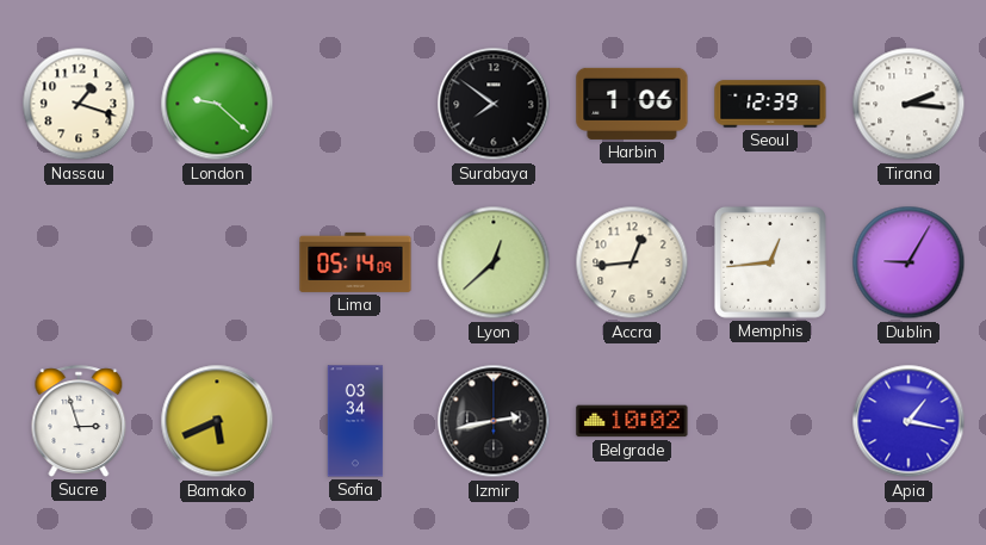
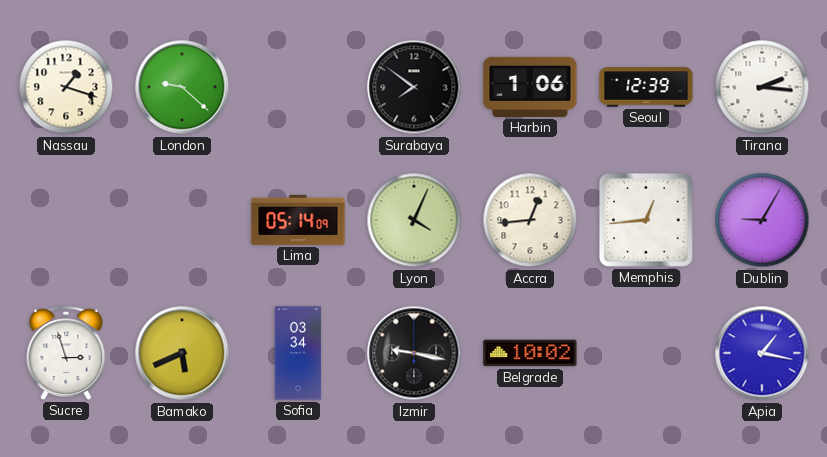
Lyon: 12:38 -> 4:04 (414, 220)
Izmir: 2:43 -> 9:17 (414, 353)
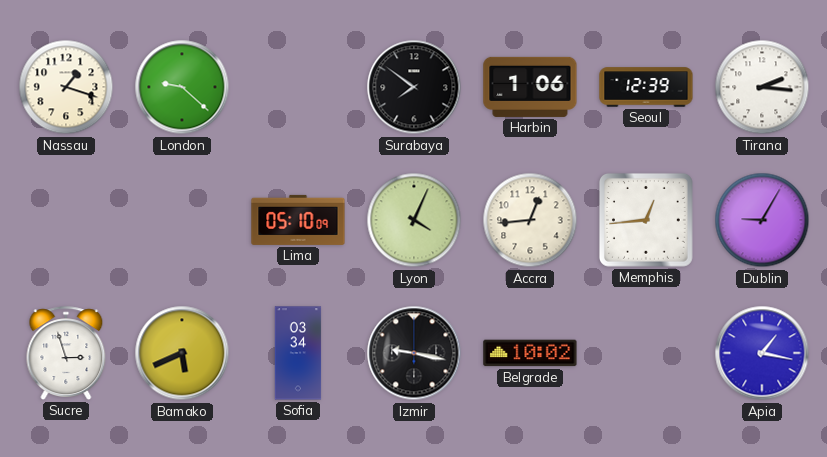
Lima: 05:14 -> 05:10 (298, 220)
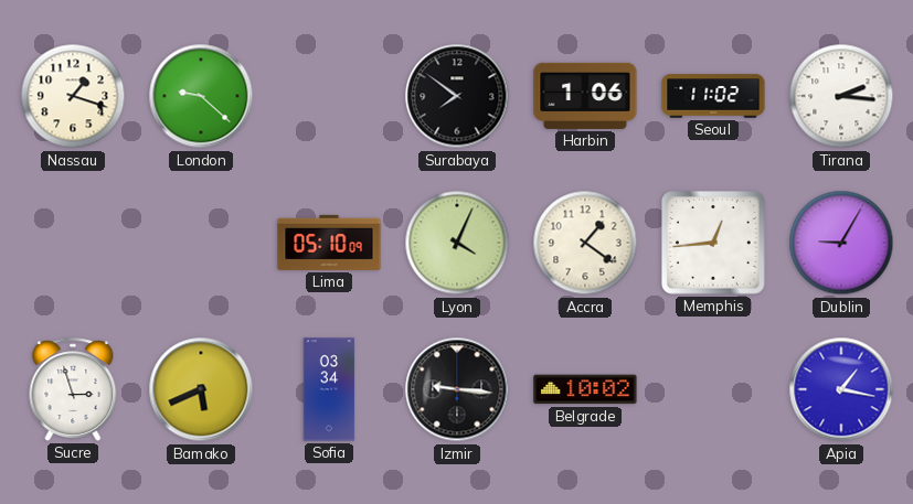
Seoul: 12:39 -> 11:02 (713, 96)
Accra: 12:44 -> 1:21 (585, 243)
Izmir: 9:17 -> 9:16 (457, 389)
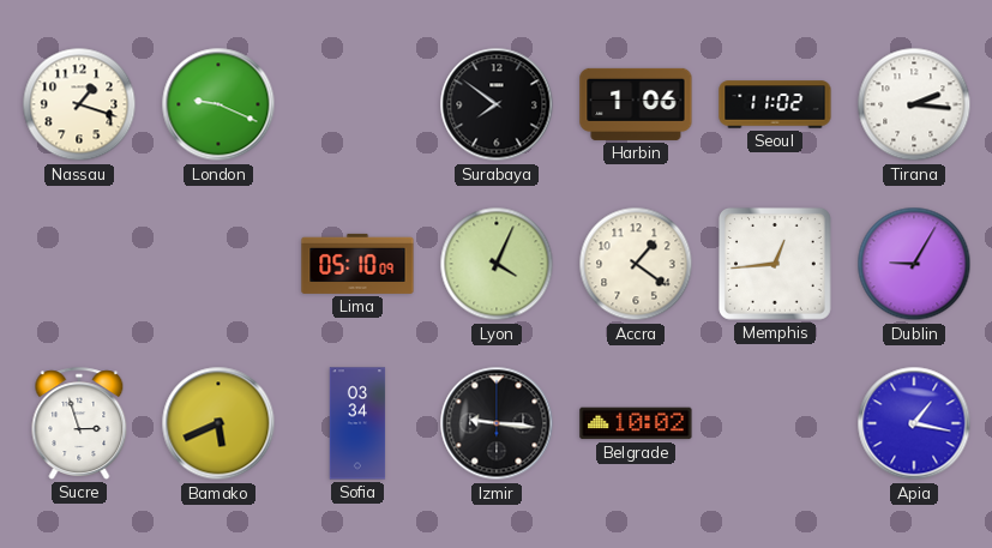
London: 9:22 -> 9:19 (218, 104)
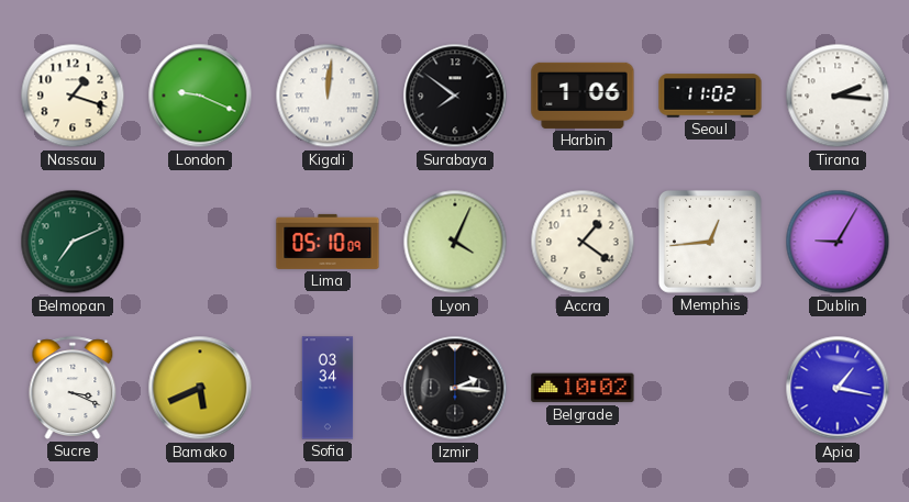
Kigali: none -> 12:01 (328, 96)
Belmopan: none -> 7:11 (73, 242)
Sucre: 2:57 -> 3:19 (73, 388)
Izmir: 9:16 -> 2:16 (455, 388)
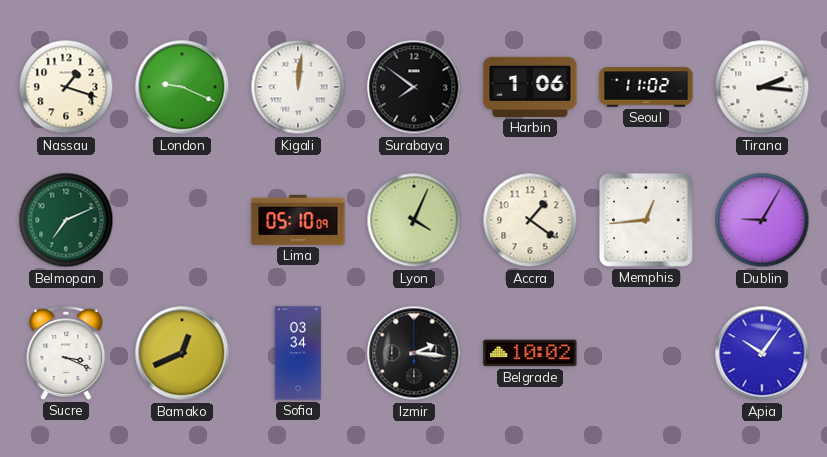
Bamako: 5:41 -> 12:41 (182, 353)
Apia: 1:17 -> 10:06 (762, 353)
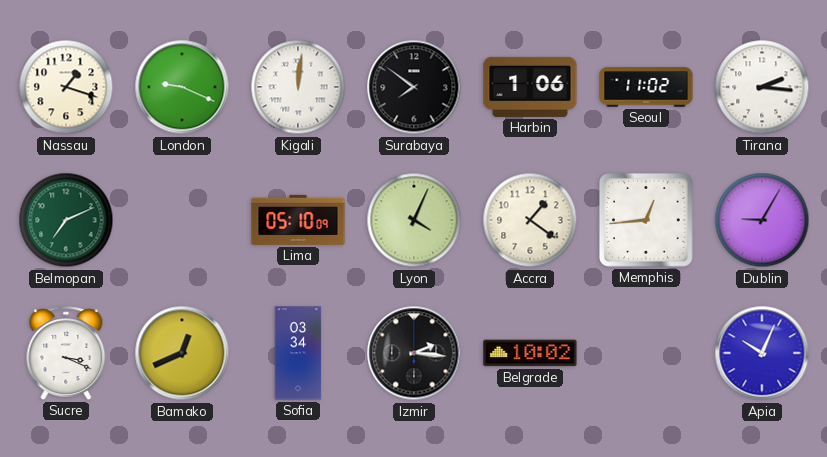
Apia: 10:06 -> 10:04 (762, 353)
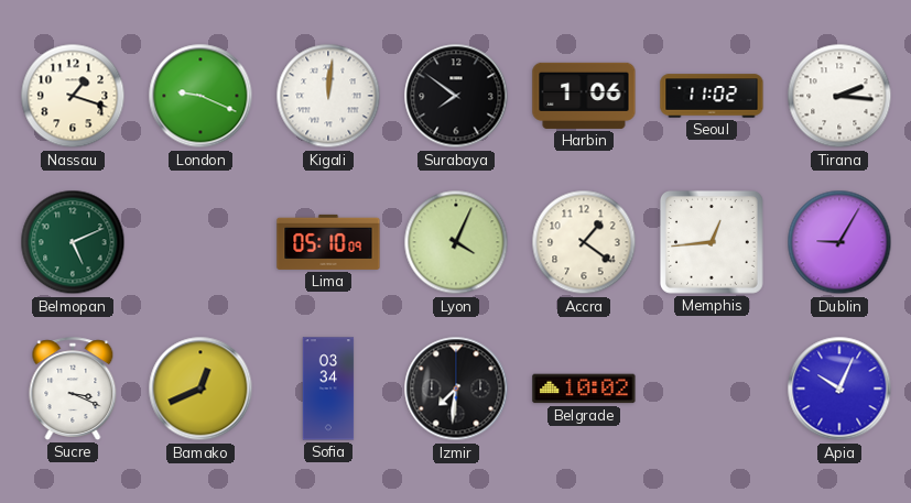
Belmopan: 7:11 -> 5:11 (73, 242)
Izmir: 2:16 -> 7:31 (456, 389)
